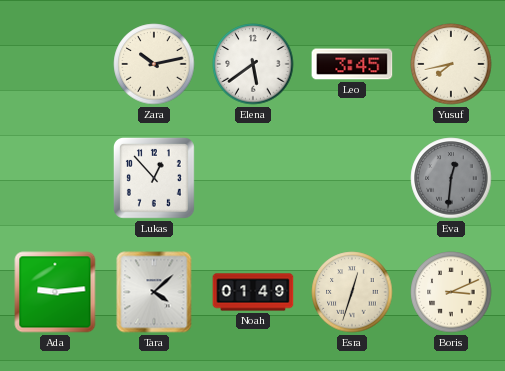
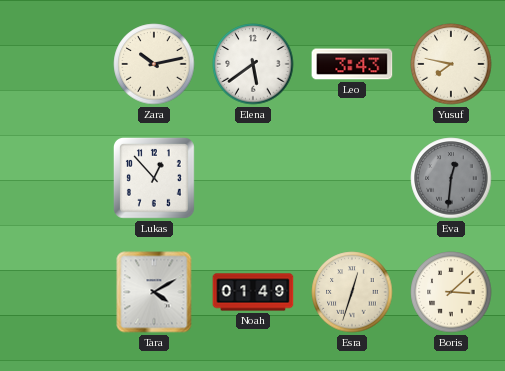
Leo: 3:45 -> 3:43 (352, 64)
Yusuf: 7:43 -> 7:47 (451, 64)
Ada: 9:14 -> none (55, 292)
Tara: 4:08 -> 4:10 (154, 292)
Boris: 3:11 -> 3:08 (451, 292)
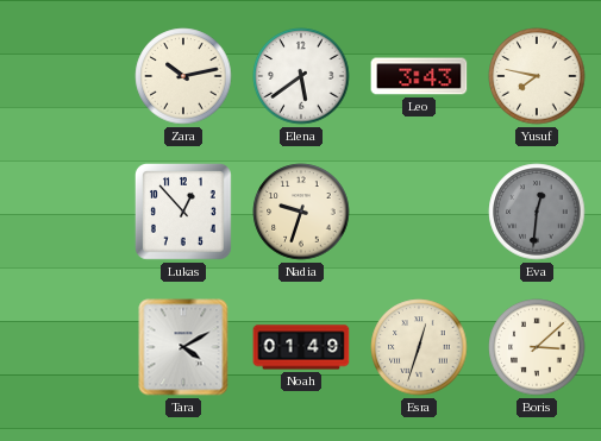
Nadia: none -> 9:33 (301, 212)
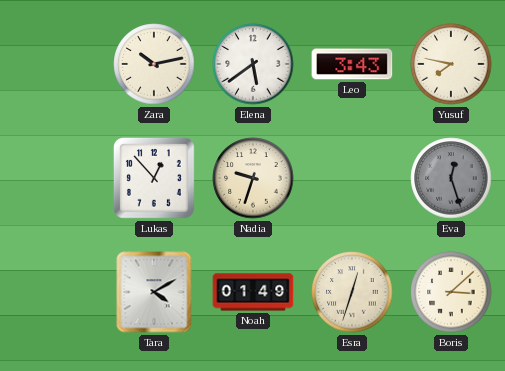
Eva: 12:31 -> 12:27 (451, 178)
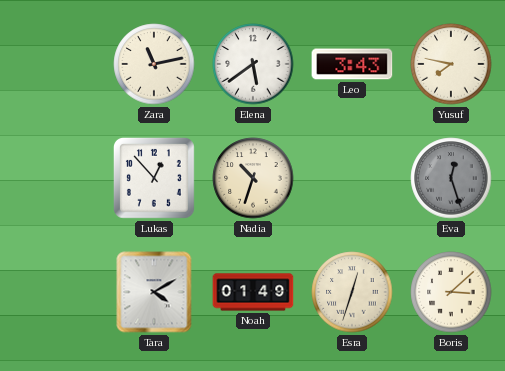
Zara: 10:13 -> 11:13 (154, 64)
Nadia: 9:33 -> 10:33 (253, 178)
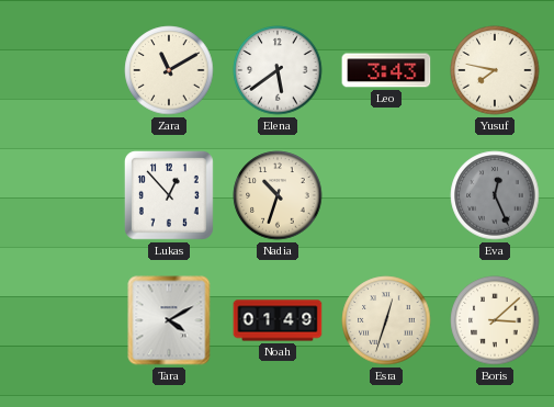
Zara: 11:13 -> 11:10 (169, 70)
Eva: 12:27 -> 12:26 (495, 195)
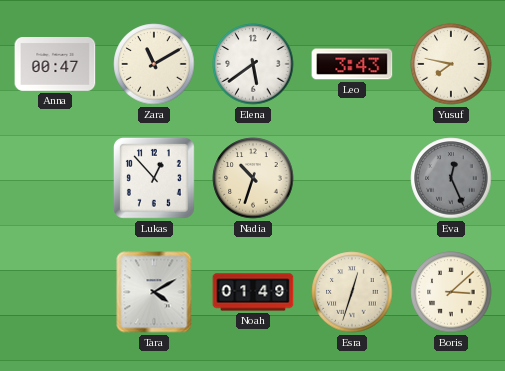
Anna: none -> 00:47 (55, 65)
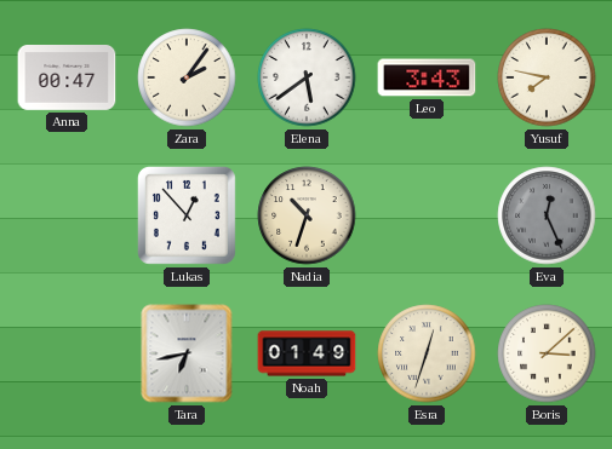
Zara: 11:10 -> 2:06 (187, 77)
Tara: 4:10 -> 6:43 (187, 353)
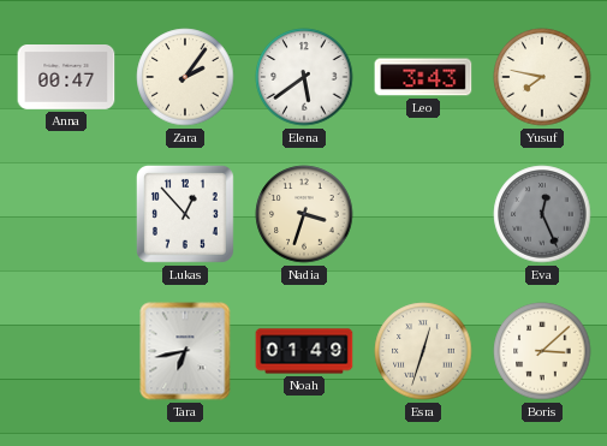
Nadia: 10:33 -> 3:33 (304, 214)
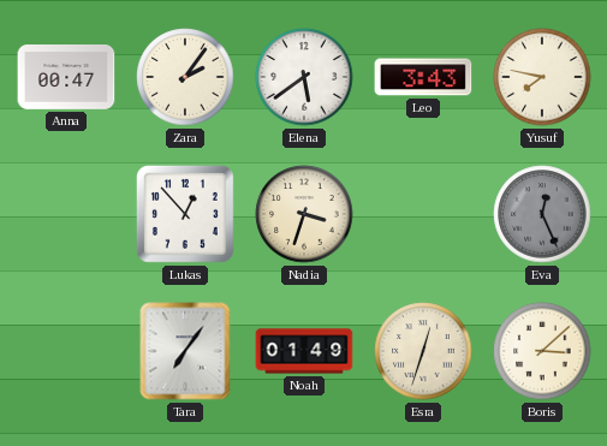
Tara: 6:43 -> 7:06 (185, 351)
